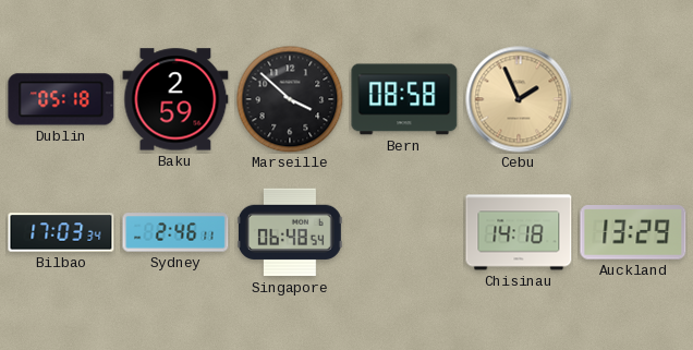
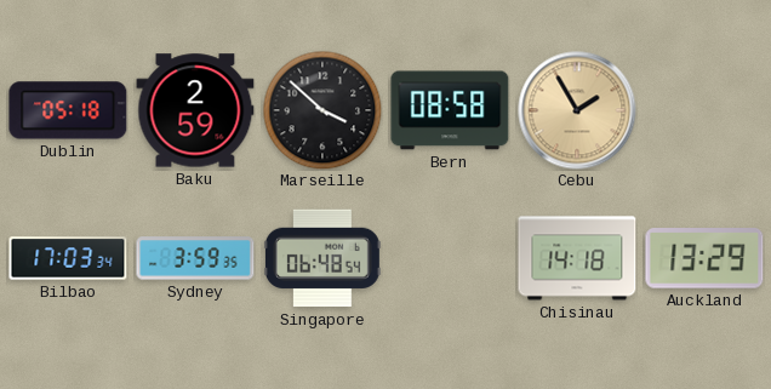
Cebu: 1:56 -> 1:55 (577, 110)
Sydney: 2:46 -> 3:59 (195, 258)
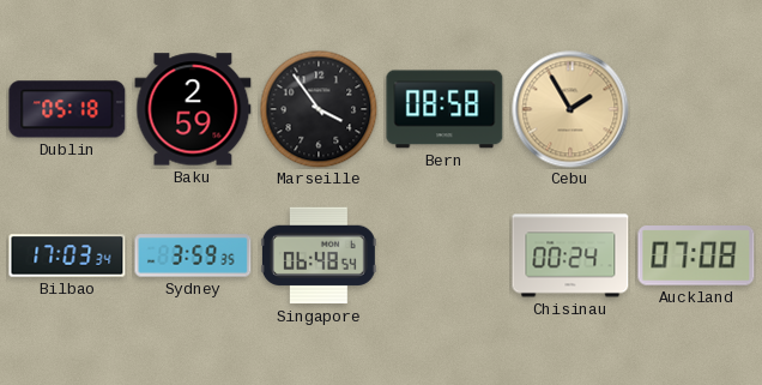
Marseille: 3:52 -> 3:54 (319, 109)
Chisinau: 14:18 -> 00:24 (570, 255)
Auckland: 13:29 -> 07:08 (696, 257)
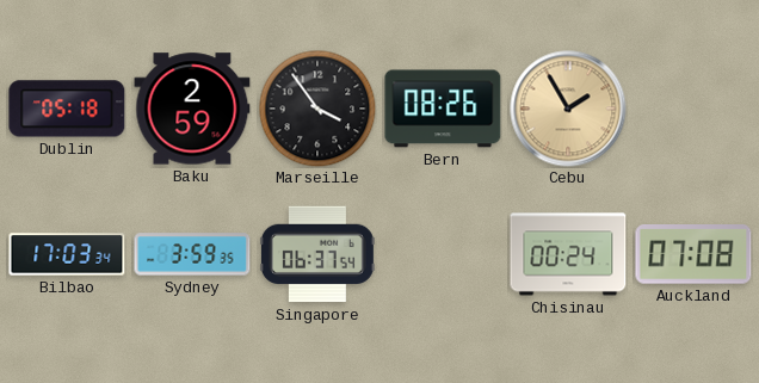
Bern: 08:58 -> 08:26 (443, 109)
Singapore: 06:48 -> 06:37 (317, 254)
